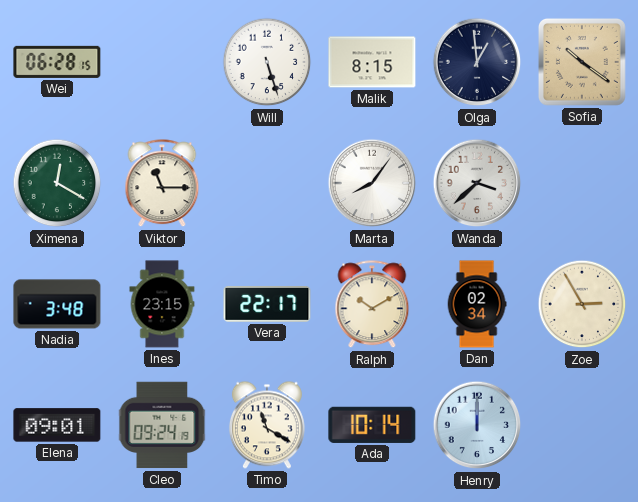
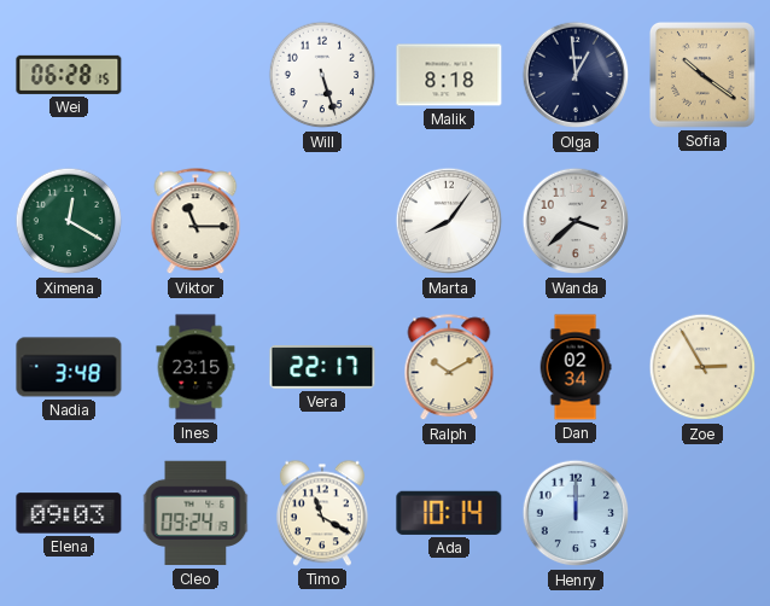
Malik: 8:15 -> 8:18 (449, 75)
Elena: 09:01 -> 09:03 (69, 513)
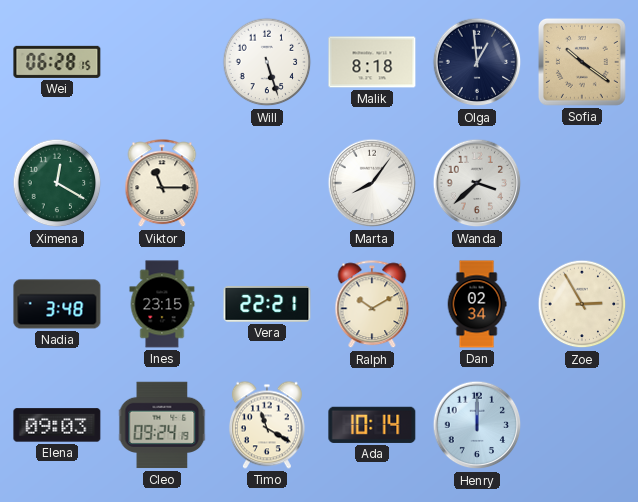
Vera: 22:17 -> 22:21 (267, 305)
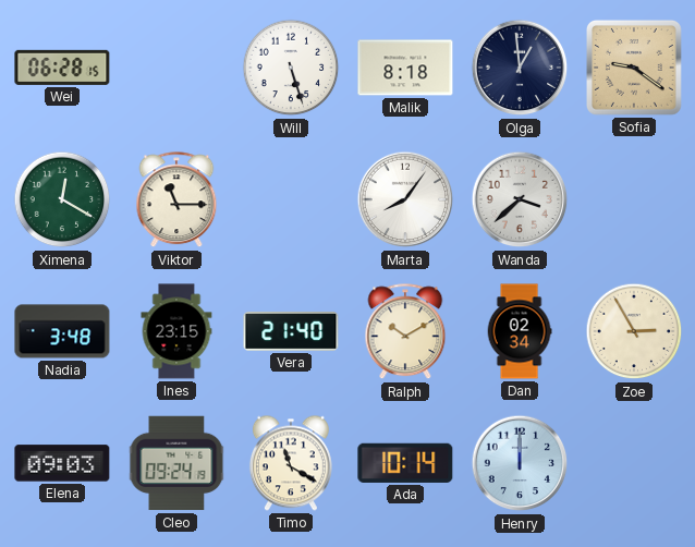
Sofia: 10:21 -> 9:21 (634, 68)
Vera: 22:21 -> 21:40 (291, 332)
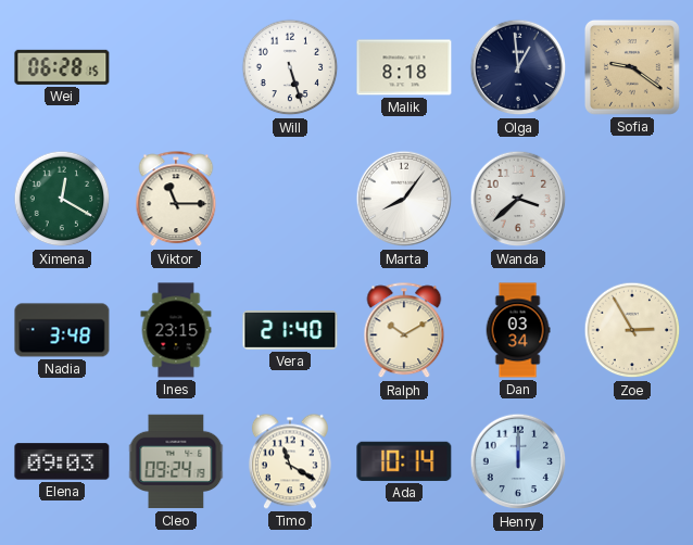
Dan: 02:34 -> 03:34 (518, 330)
